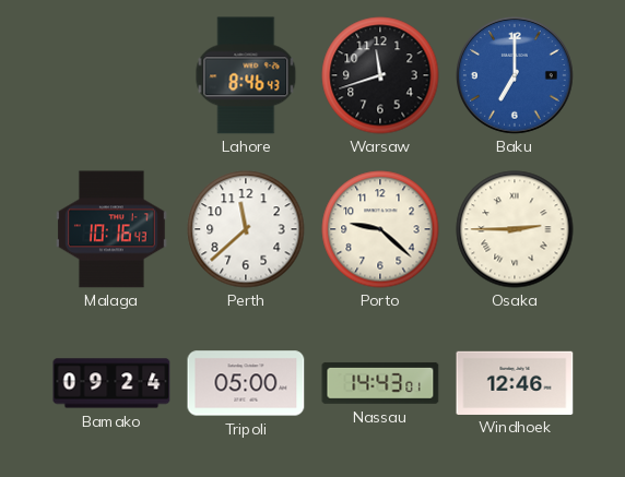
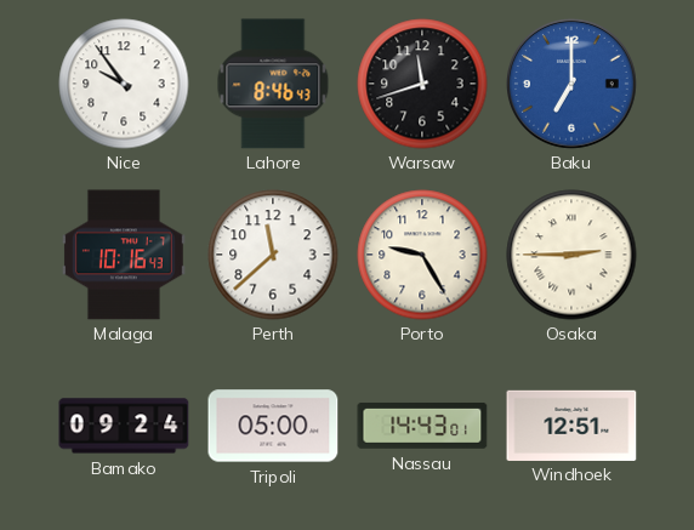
Nice: none -> 9:54 (124, 84)
Porto: 9:22 -> 9:25 (422, 255)
Windhoek: 12:46 -> 12:51 (571, 424)
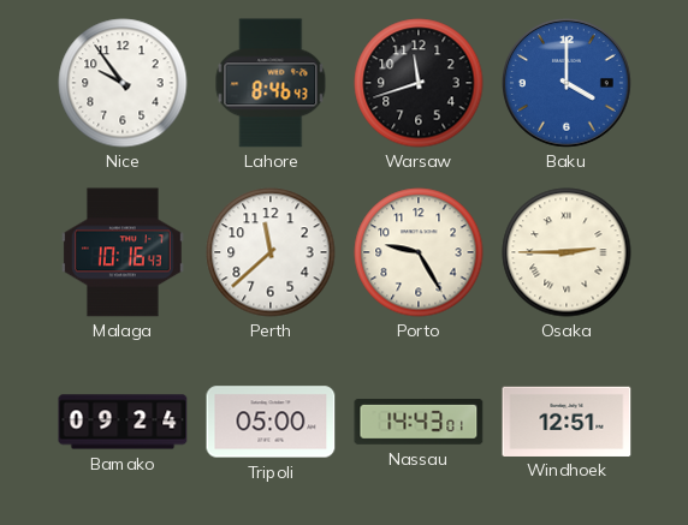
Baku: 7:00 -> 4:00 (568, 84)
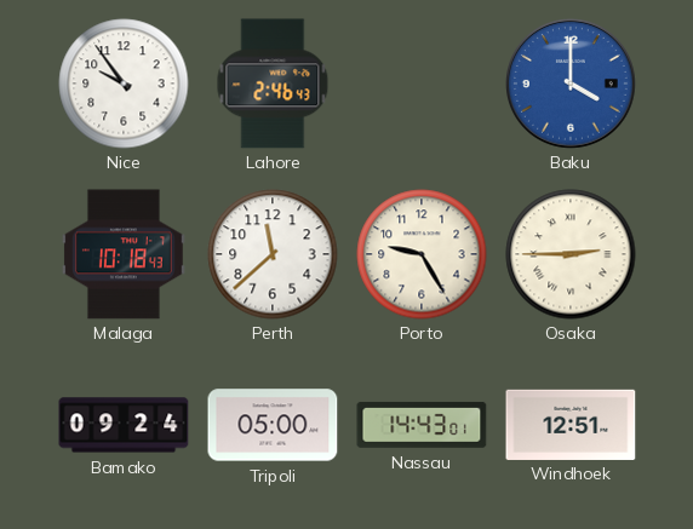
Lahore: 8:46 -> 2:46 (273, 84)
Warsaw: 11:42 -> none (419, 83)
Malaga: 10:16 -> 10:18 (124, 254)
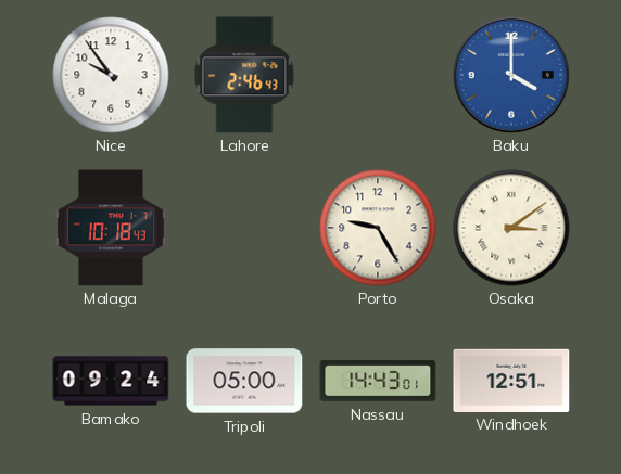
Perth: 11:38 -> none (273, 254)
Osaka: 2:45 -> 3:09 (511, 228)
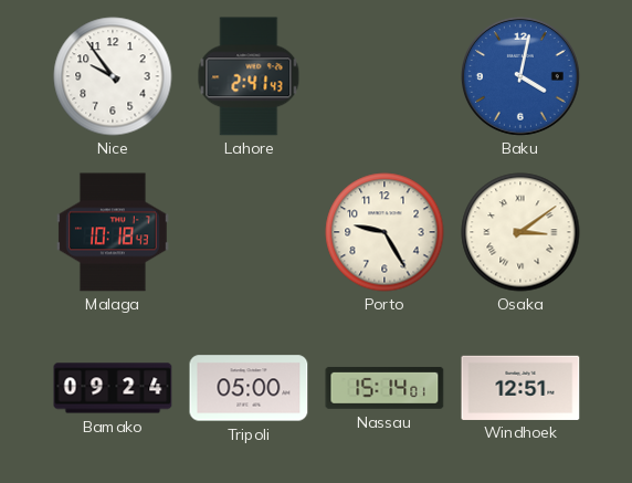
Lahore: 2:46 -> 2:41 (249, 76)
Baku: 4:00 -> 4:02 (522, 77)
Nassau: 14:43 -> 15:14 (385, 388)
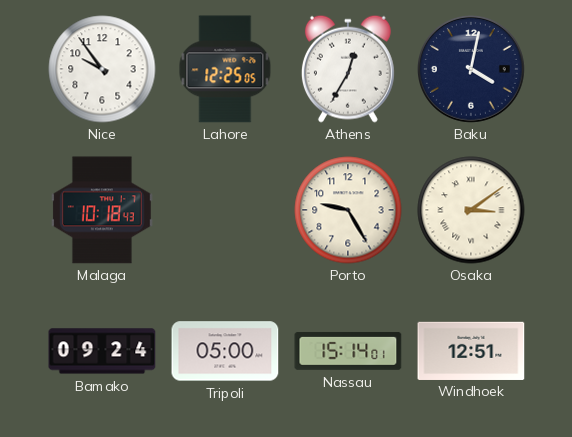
Lahore: 2:41 -> 12:25 (225, 69)
Athens: none -> 12:35 (348, 69)
Baku dial: blue -> navy (472, 70)
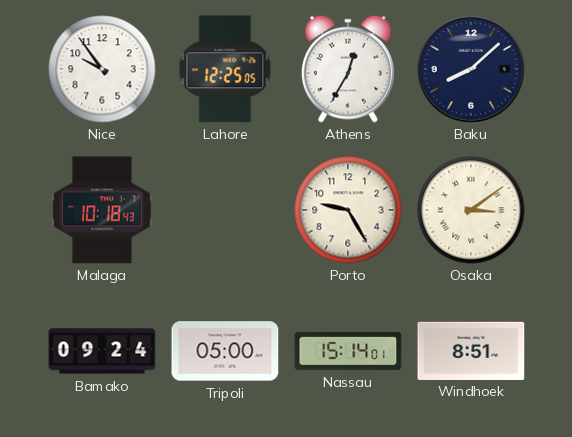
Baku: 4:02 -> 8:08 (472, 70)
Windhoek: 12:51 -> 8:51 (471, 350)
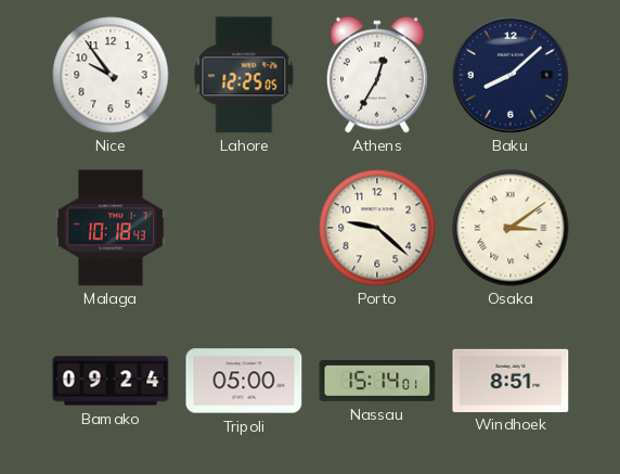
Porto: 9:25 -> 9:22 (377, 228)
